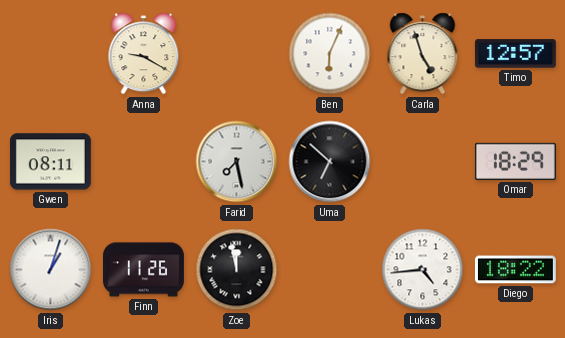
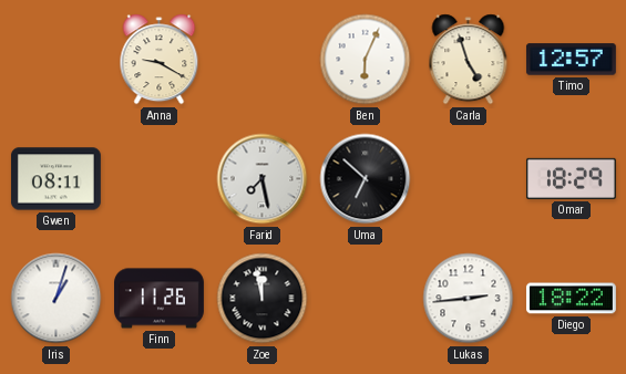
Lukas: 4:44 -> 2:44 (469, 299)
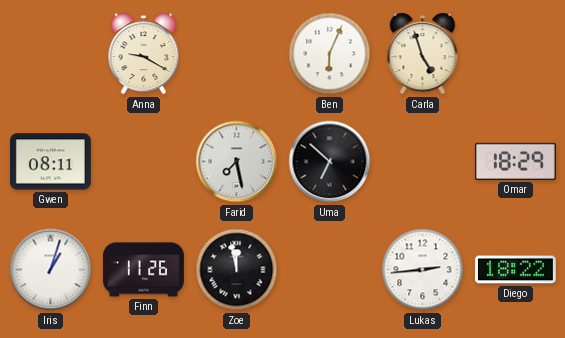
Timo: 12:57 -> none (571, 60)
